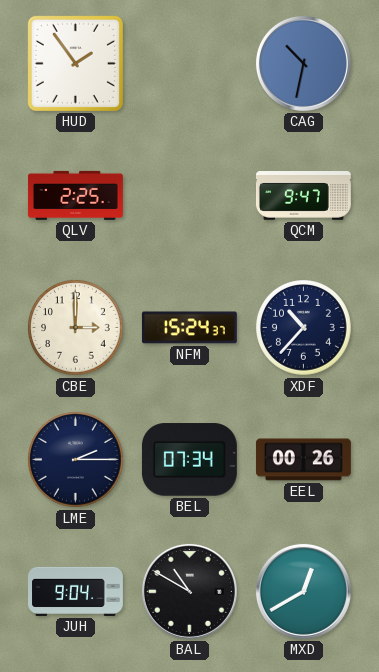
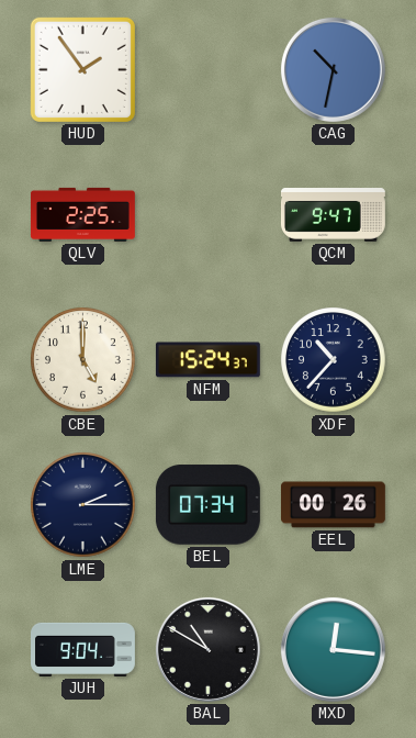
CBE: 3:00 -> 5:00 (83, 360)
MXD: 12:40 -> 12:16 (333, 649)
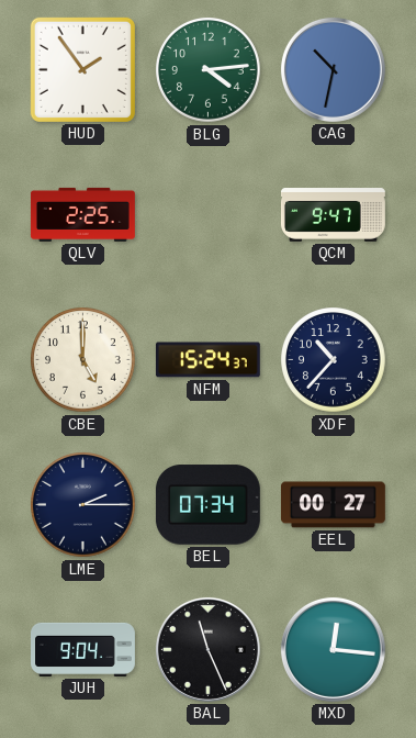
BLG: none -> 4:14 (209, 70)
EEL: 00:26 -> 00:27 (333, 505)
BAL: 10:50 -> 11:26 (207, 649)
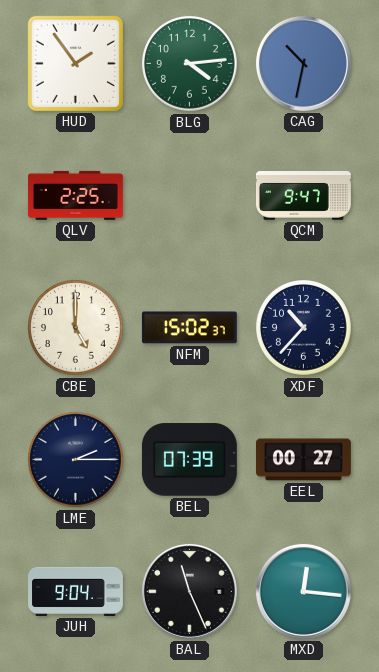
NFM: 15:24 -> 15:02 (189, 328)
BEL: 07:34 -> 07:39 (189, 460)
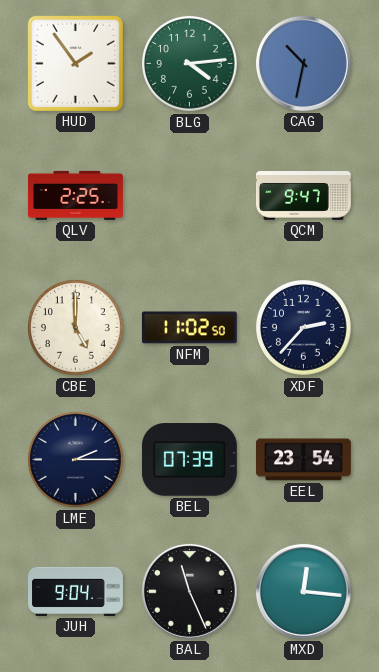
NFM: 15:02 -> 11:02 (189, 328)
XDF: 10:37 -> 2:37 (304, 328)
EEL: 00:27 -> 23:54 (303, 460)
